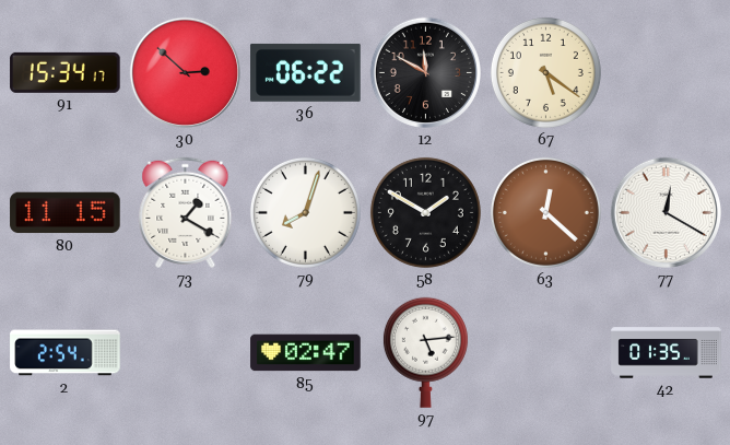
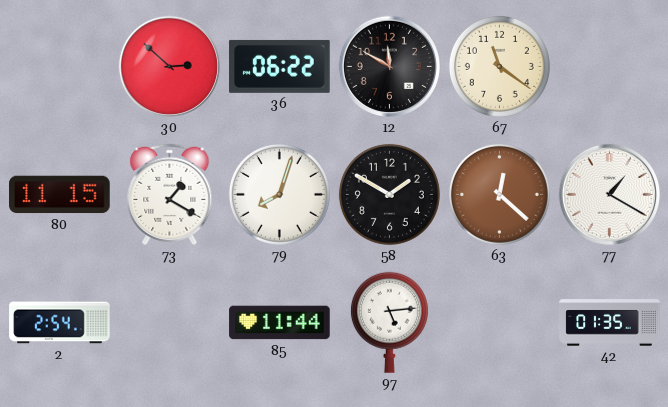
91: 15:34 -> none (66, 72)
67: 5:21 -> 11:21 (499, 66)
77: 12:20 -> 1:20 (609, 194)
85: 02:47 -> 11:44 (280, 323)
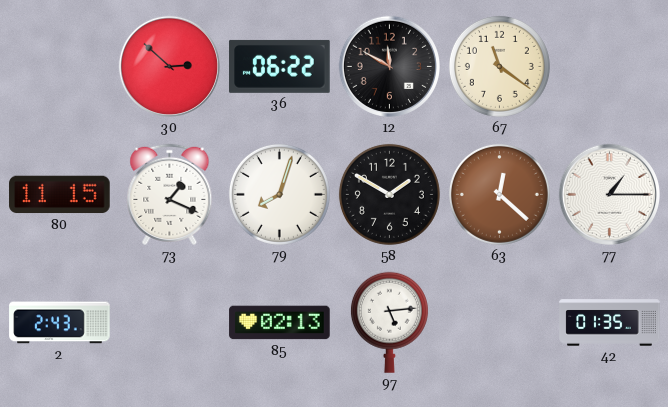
73: 1:20 -> 1:19 (170, 194)
77: 1:20 -> 1:15 (609, 194)
2: 2:54 -> 2:43 (60, 323)
85: 11:44 -> 02:13 (280, 323)
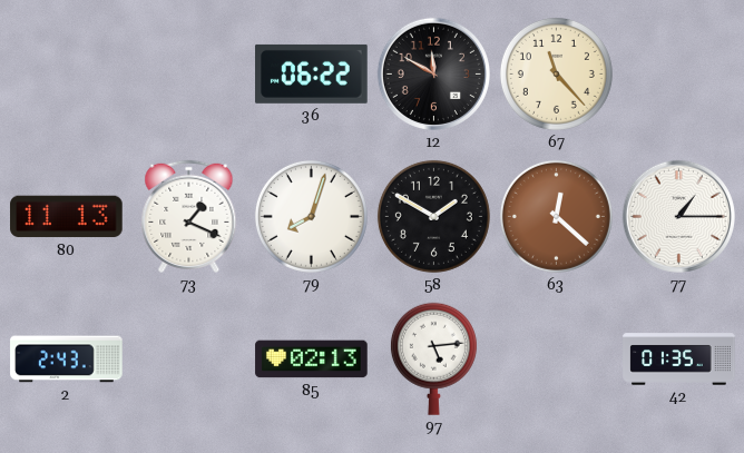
30: 2:52 -> none (169, 66)
67: 11:21 -> 11:23 (556, 73)
80: 11:15 -> 11:13 (67, 217)
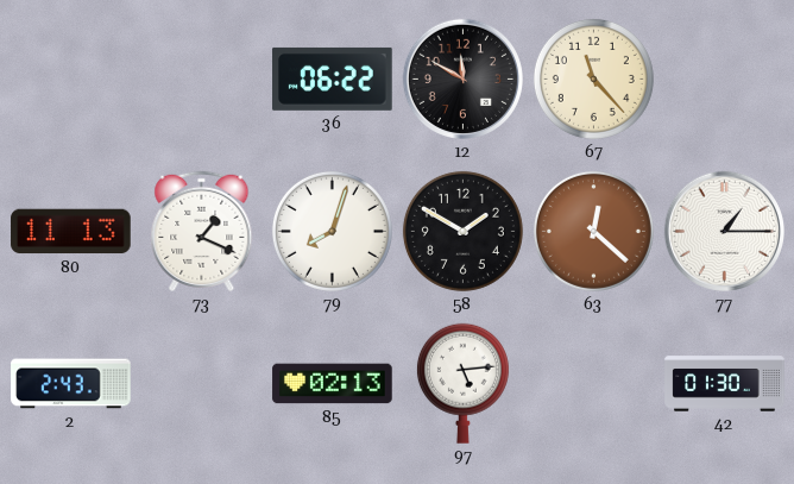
42: 01:35 -> 01:30 (725, 384)
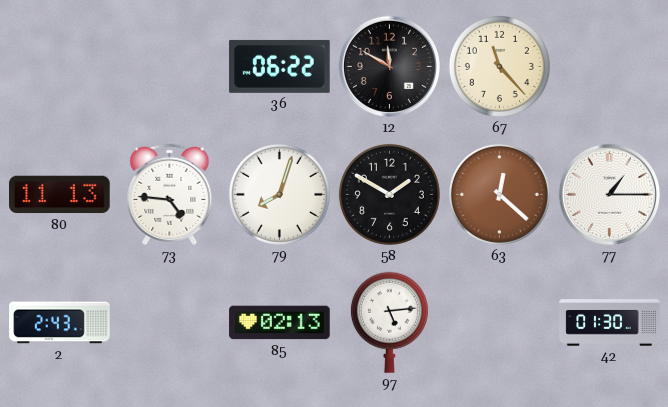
73: 1:19 -> 4:46 (170, 194)
